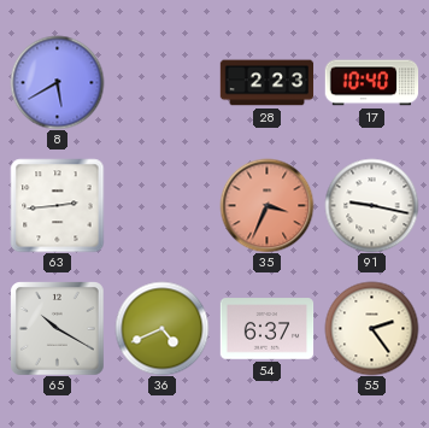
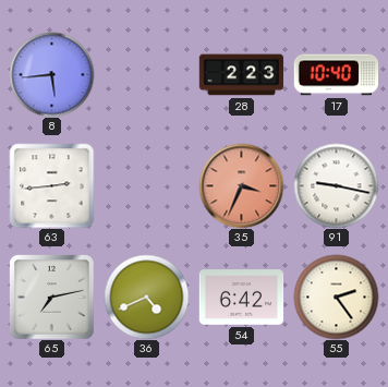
8: 5:40 -> 5:44 (51, 74)
65: 10:20 -> 7:13 (51, 297)
54: 6:37 -> 6:42 (241, 298)
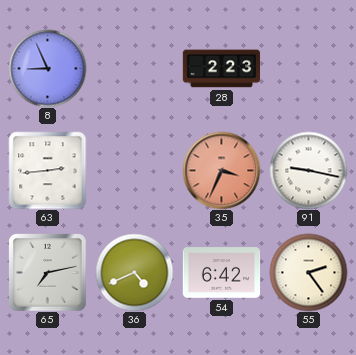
8: 5:44 -> 8:56 (47, 68)
17: 10:40 -> none (336, 75)
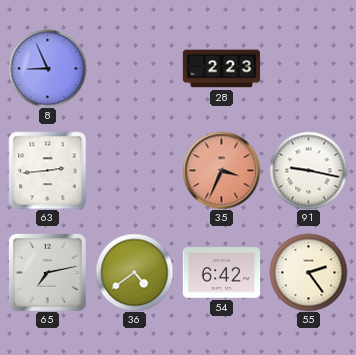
36: 4:41 -> 4:39 (134, 272)
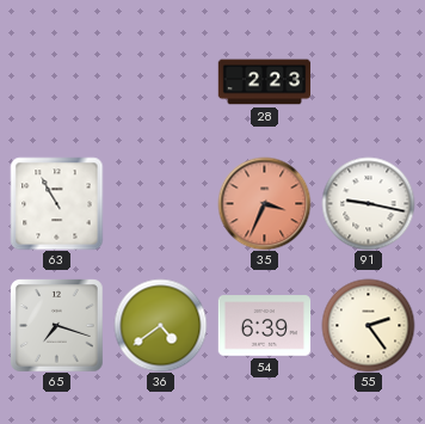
8: 8:56 -> none (47, 68)
63: 2:44 -> 10:55 (56, 203)
65: 7:13 -> 7:18 (56, 325)
54: 6:42 -> 6:39 (264, 326)
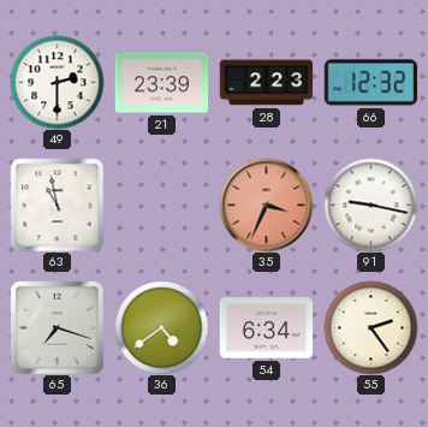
49: none -> 2:30 (57, 82)
21: none -> 23:39 (161, 83)
66: none -> 12:32 (370, 83)
63: 10:55 -> 10:58 (57, 204)
54: 6:39 -> 6:34 (266, 328)
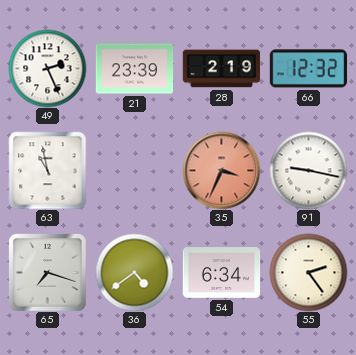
49: 2:30 -> 2:26 (47, 68)
28: 2:23 -> 2:19 (221, 69)
